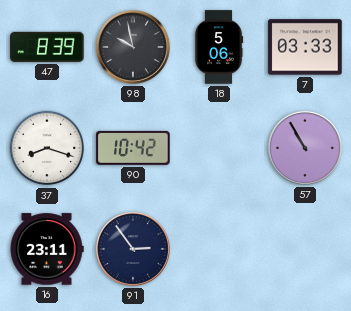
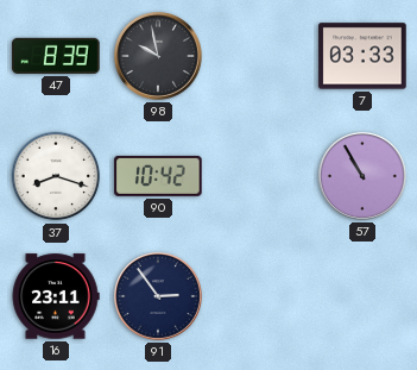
18: 5:06 -> none (219, 47)
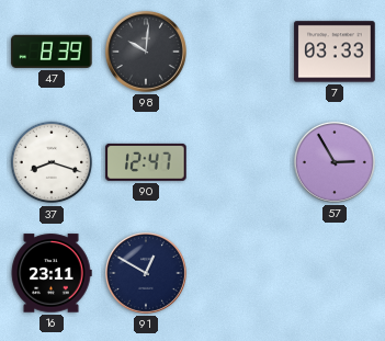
98: 9:58 -> 10:01 (146, 52)
90: 10:42 -> 12:47 (146, 162)
57: 10:55 -> 2:55 (335, 162)
91: 2:54 -> 12:50 (146, 273)
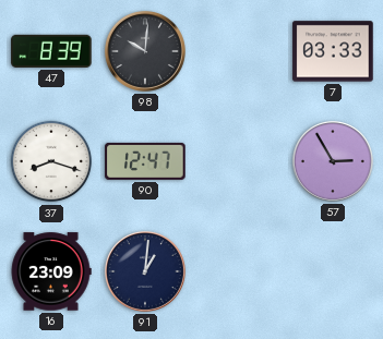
16: 23:11 -> 23:09 (51, 271)
91: 12:50 -> 1:01 (145, 271)
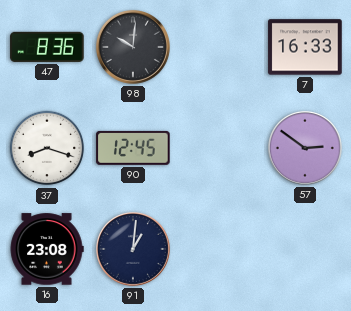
47: 8:39 -> 8:36 (47, 47)
7: 03:33 -> 16:33 (305, 47)
90: 12:47 -> 12:45 (133, 148)
57: 2:55 -> 2:51 (305, 148)
16: 23:09 -> 23:08 (47, 249)
